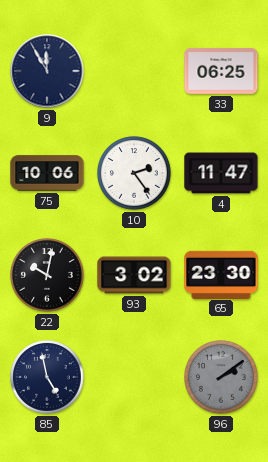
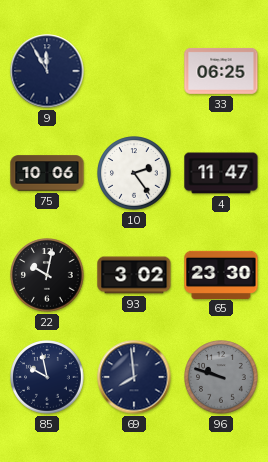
85: 4:58 -> 9:58 (47, 377)
69: none -> 7:59 (134, 377)
96: 2:09 -> 9:48 (221, 377)
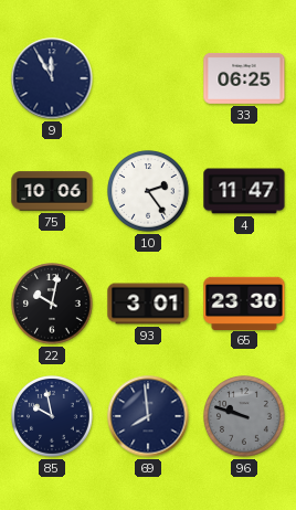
93: 3:02 -> 3:01 (148, 304)
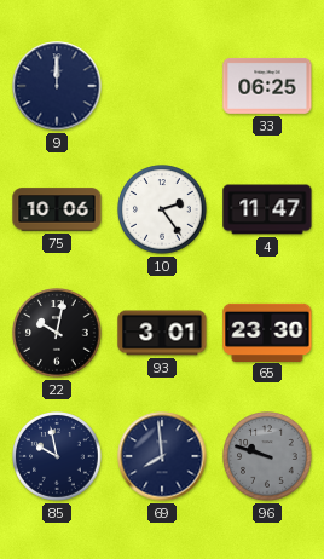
9: 11:55 -> 12:00 (57, 86)
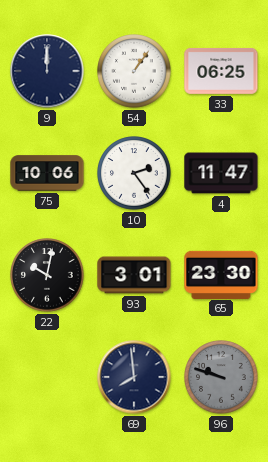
54: none -> 1:06 (134, 71)
85: 9:58 -> none (57, 456)
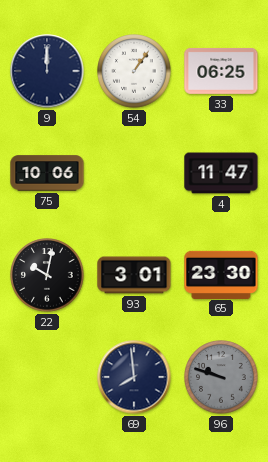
10: 2:24 -> none (134, 173)
